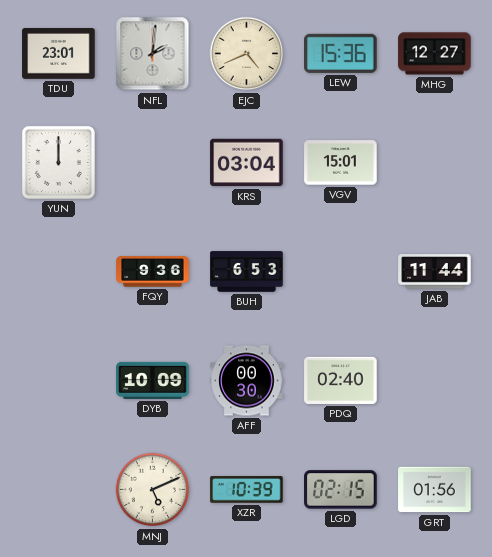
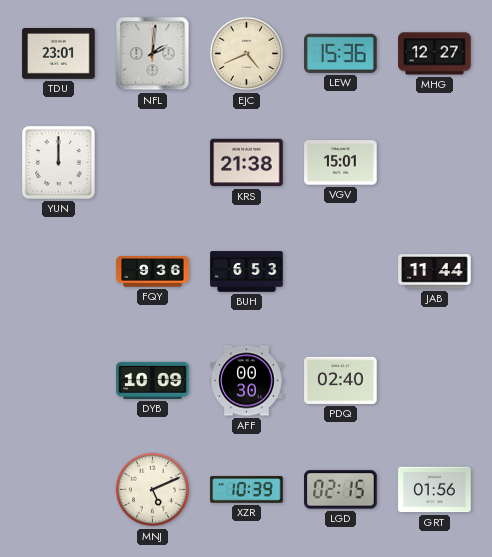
KRS: 03:04 -> 21:38 (247, 163)
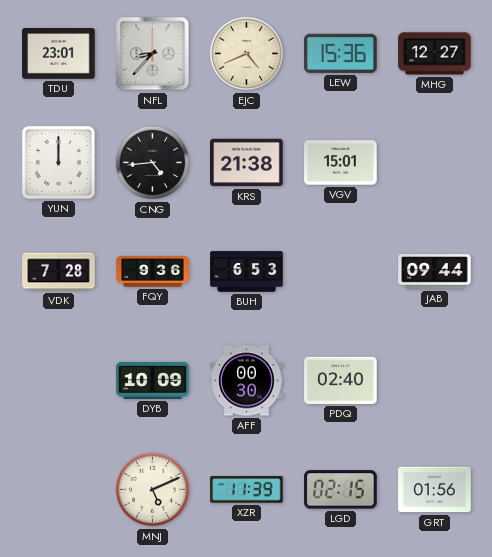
NFL: 2:01 -> 8:37 (153, 54)
CNG: none -> 4:44 (153, 163)
VDK: none -> 7:28 (59, 272)
JAB: 11:44 -> 09:44 (435, 272)
XZR: 10:39 -> 11:39 (247, 490)
